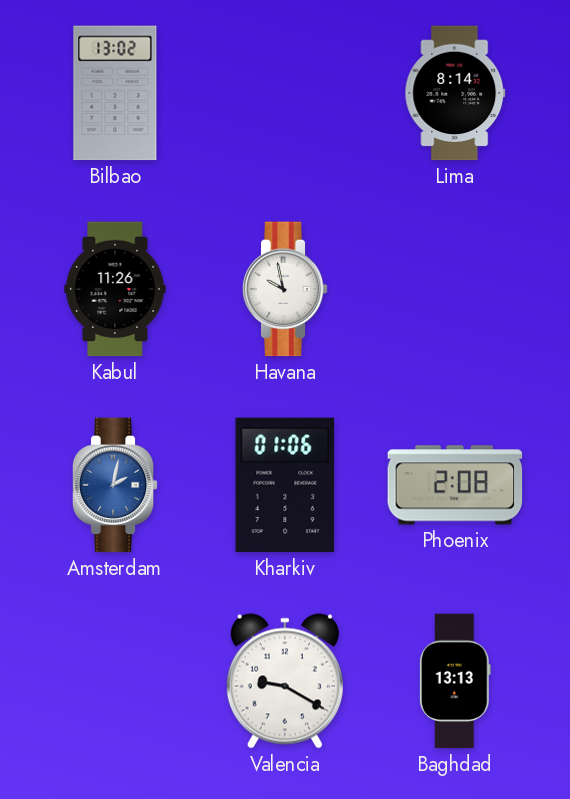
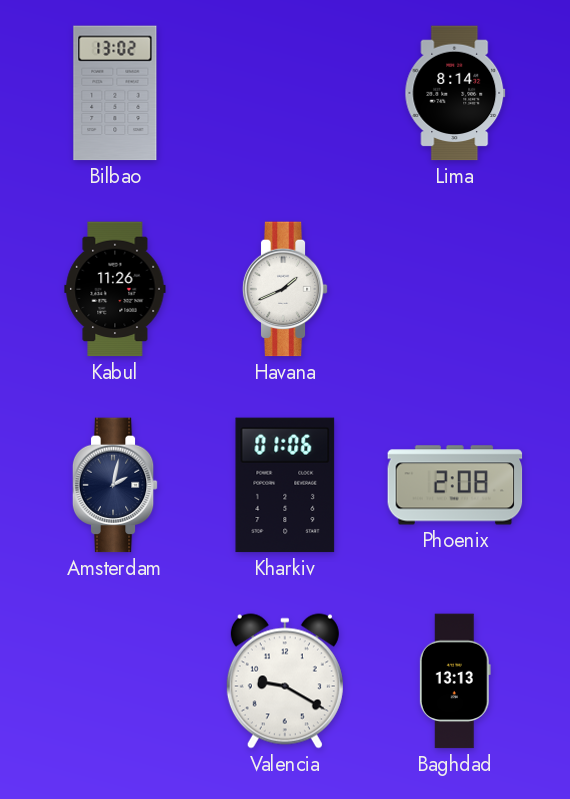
Havana: 9:58 -> 1:41 (285, 289)
Amsterdam dial: blue -> navy (115, 485)
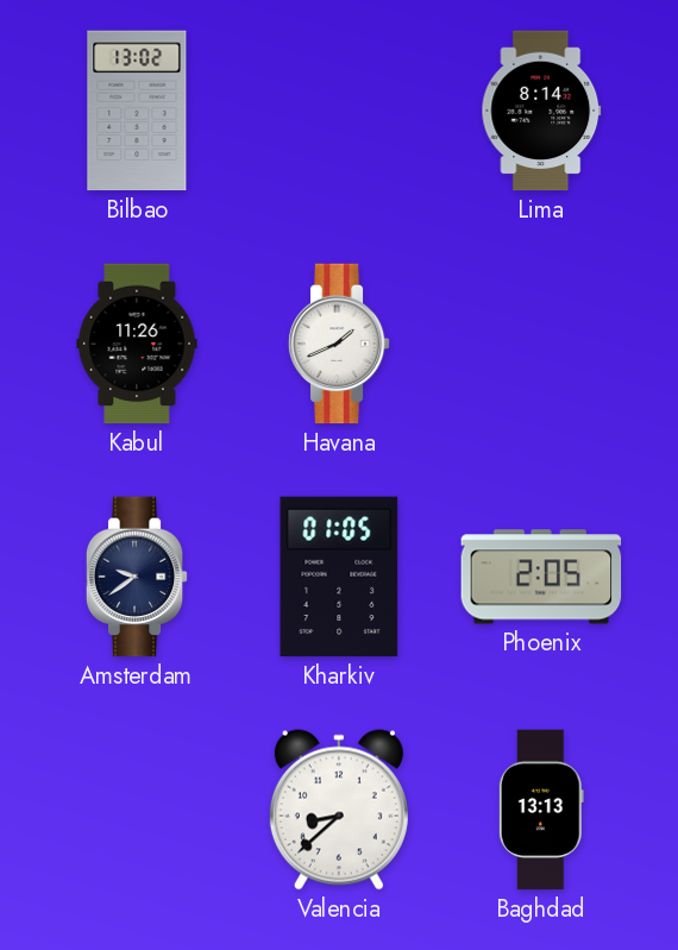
Amsterdam: 2:02 -> 9:39 (137, 577)
Kharkiv: 01:06 -> 01:05 (339, 577)
Phoenix: 2:08 -> 2:05 (541, 577)
Valencia: 9:20 -> 8:38 (339, 810)
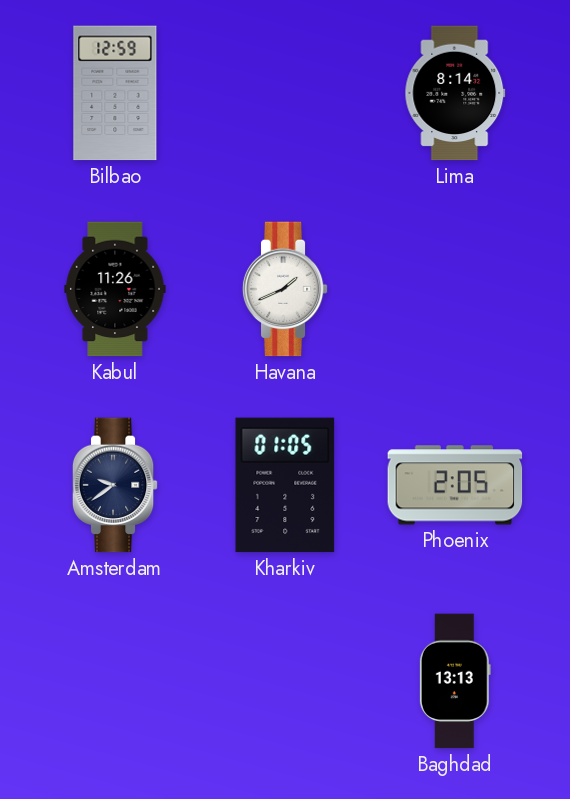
Bilbao: 13:02 -> 12:59 (115, 93)
Valencia: 8:38 -> none (339, 810)
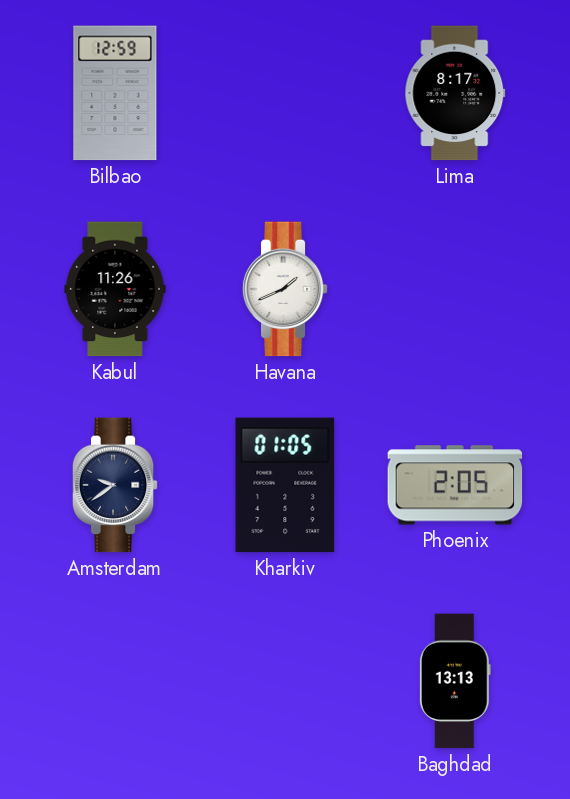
Lima: 8:14 -> 8:17 (455, 93)
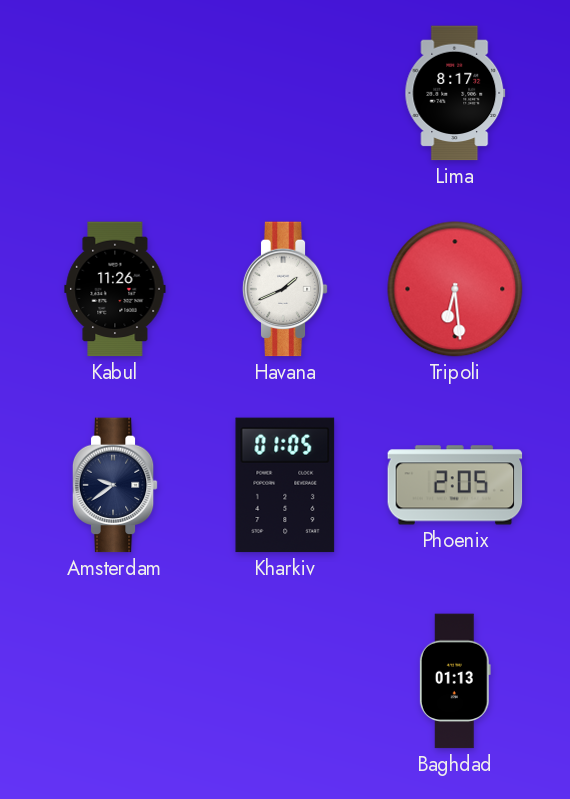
Bilbao: 12:59 -> none (115, 93)
Tripoli: none -> 6:29 (455, 289)
Baghdad: 13:13 -> 01:13 (455, 681)
